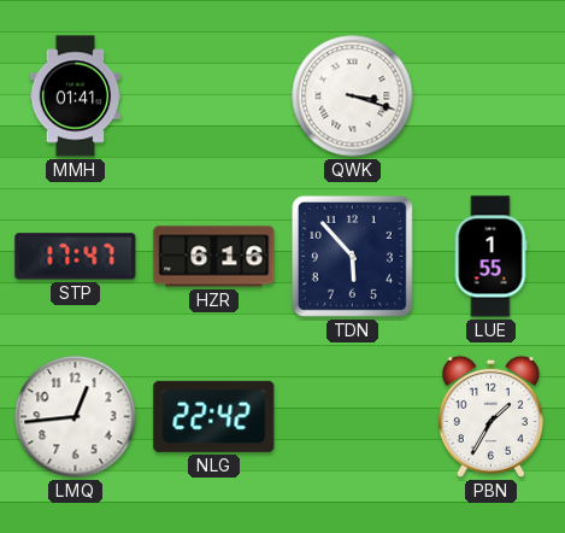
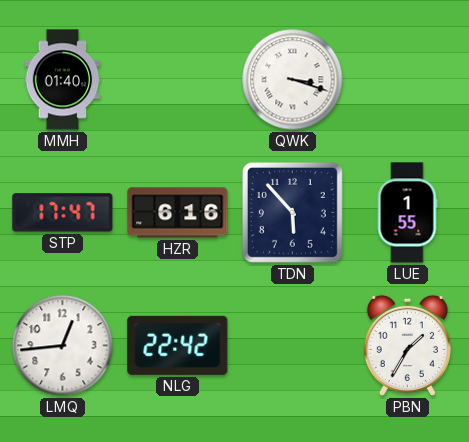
MMH: 01:41 -> 01:40 (63, 80)
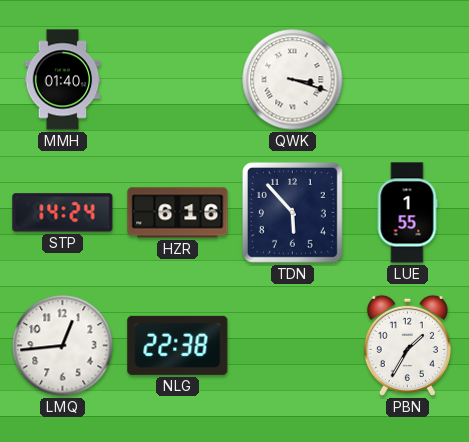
STP: 17:47 -> 14:24 (63, 213)
NLG: 22:42 -> 22:38 (178, 345)
